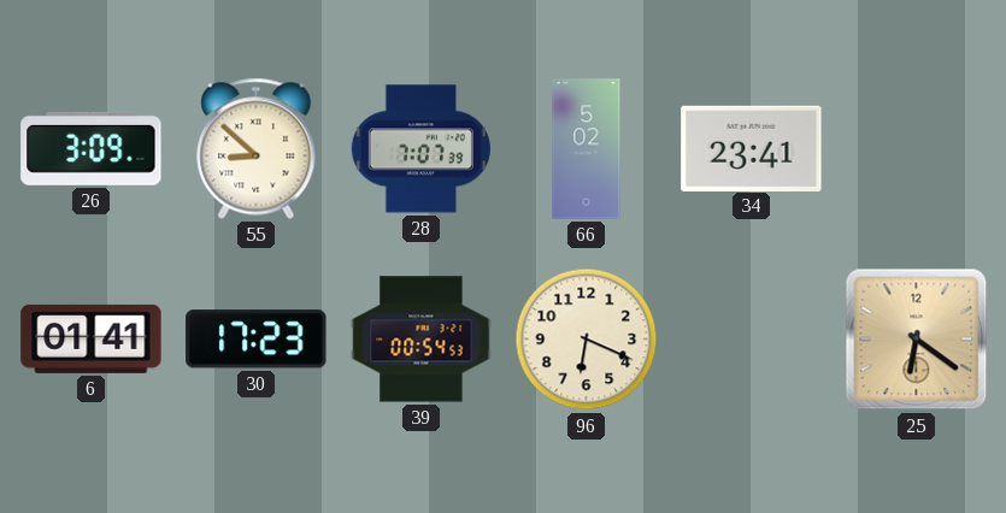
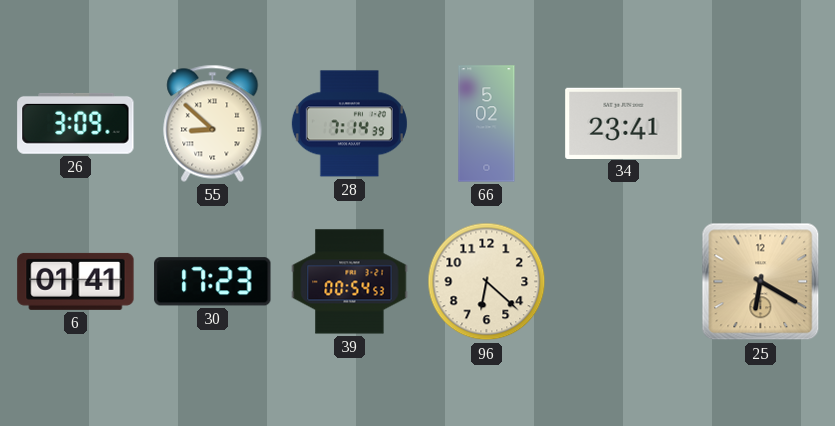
28: 7:07 -> 7:14 (349, 124)
96: 6:19 -> 6:22 (487, 282)
25: 6:21 -> 6:20 (761, 282)
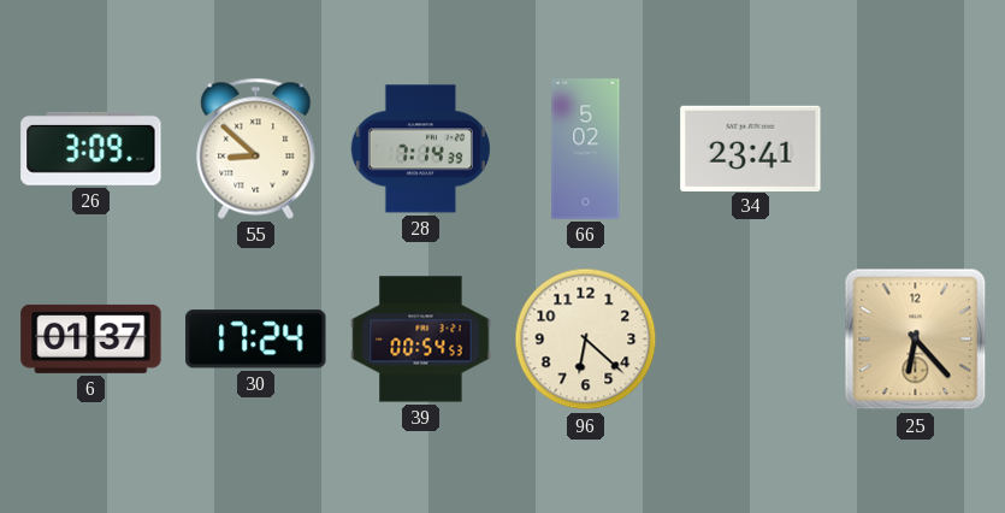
6: 01:41 -> 01:37 (91, 338)
30: 17:23 -> 17:24 (256, 340)
25: 6:20 -> 6:23 (916, 340)
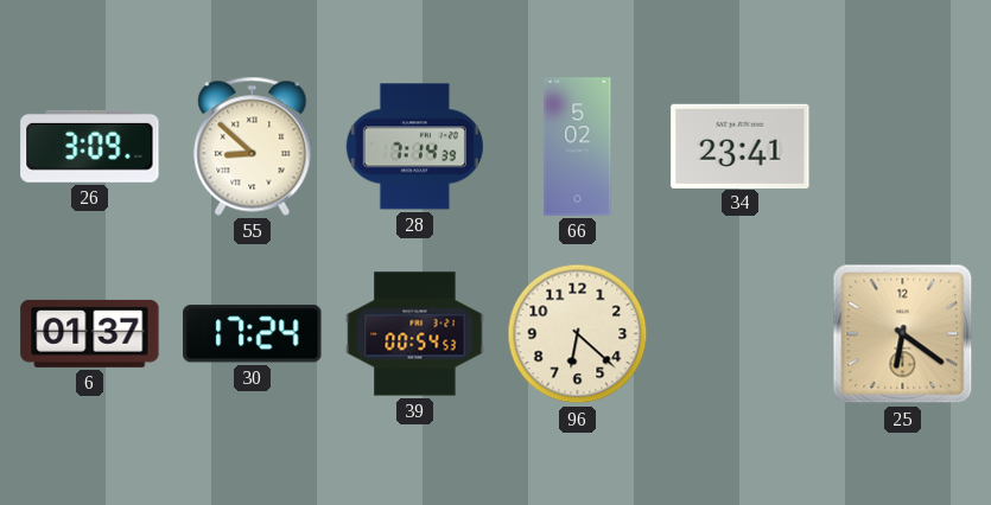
25: 6:23 -> 6:21 (903, 334)
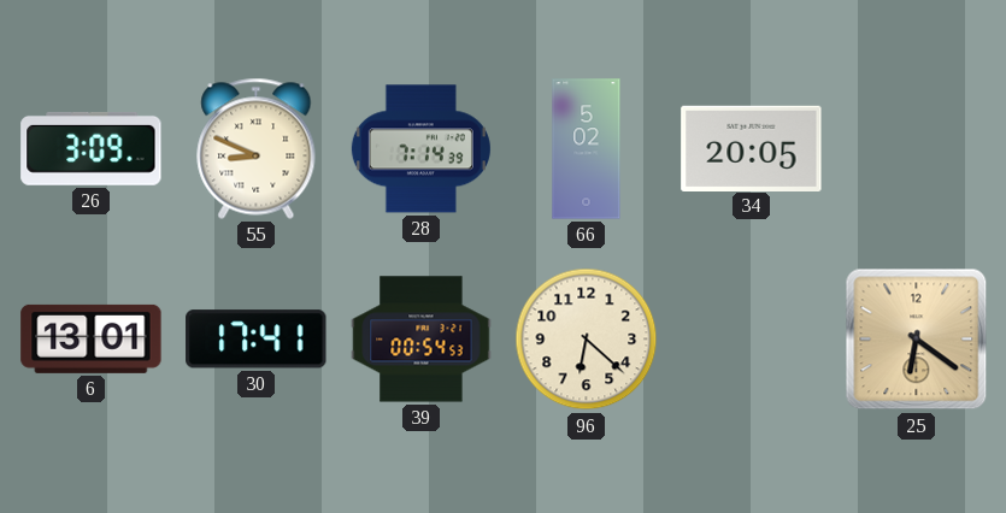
55: 8:52 -> 8:49 (257, 148)
34: 23:41 -> 20:05 (752, 148)
6: 01:37 -> 13:01 (92, 338)
30: 17:24 -> 17:41 (257, 340)
